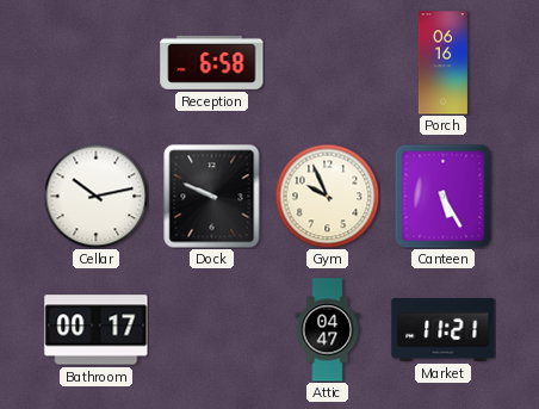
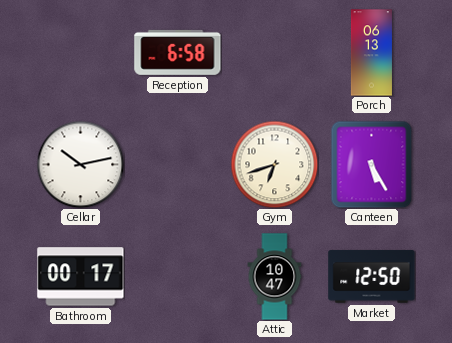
Porch: 06:16 -> 06:13 (371, 53)
Dock: 9:49 -> none (212, 196)
Gym: 9:56 -> 6:42 (274, 164)
Attic: 04:47 -> 10:47 (275, 277)
Market: 11:21 -> 12:50 (372, 277)
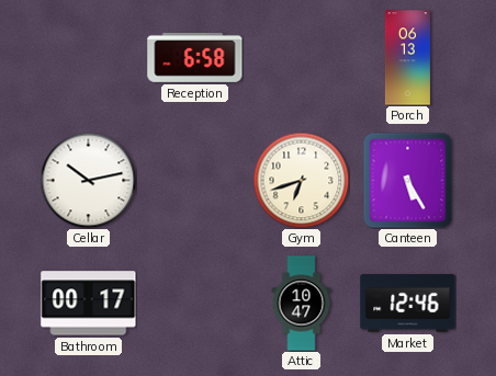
Market: 12:50 -> 12:46 (408, 304)
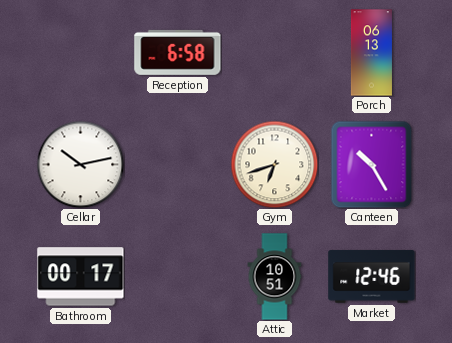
Canteen: 5:25 -> 10:25 (372, 164)
Attic: 10:47 -> 10:51 (275, 277)
